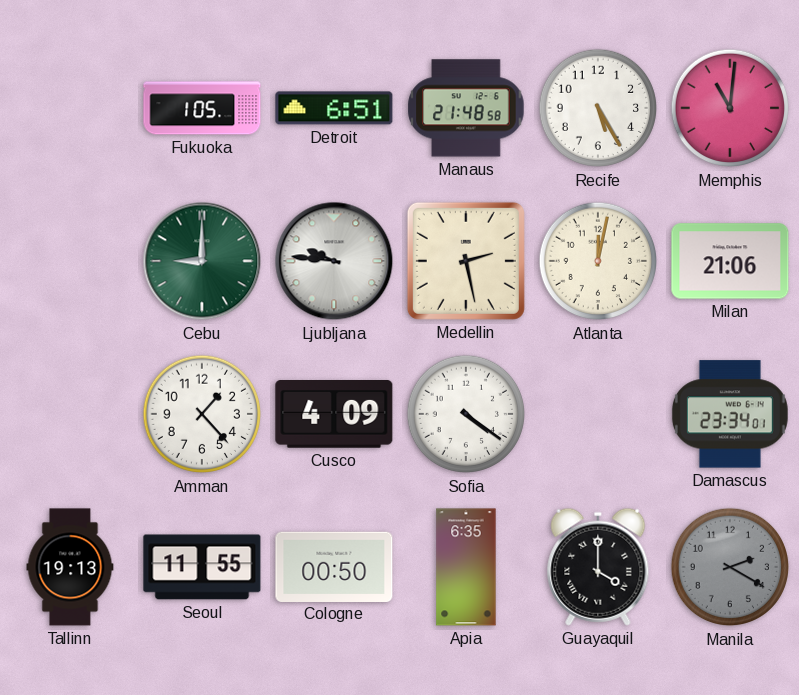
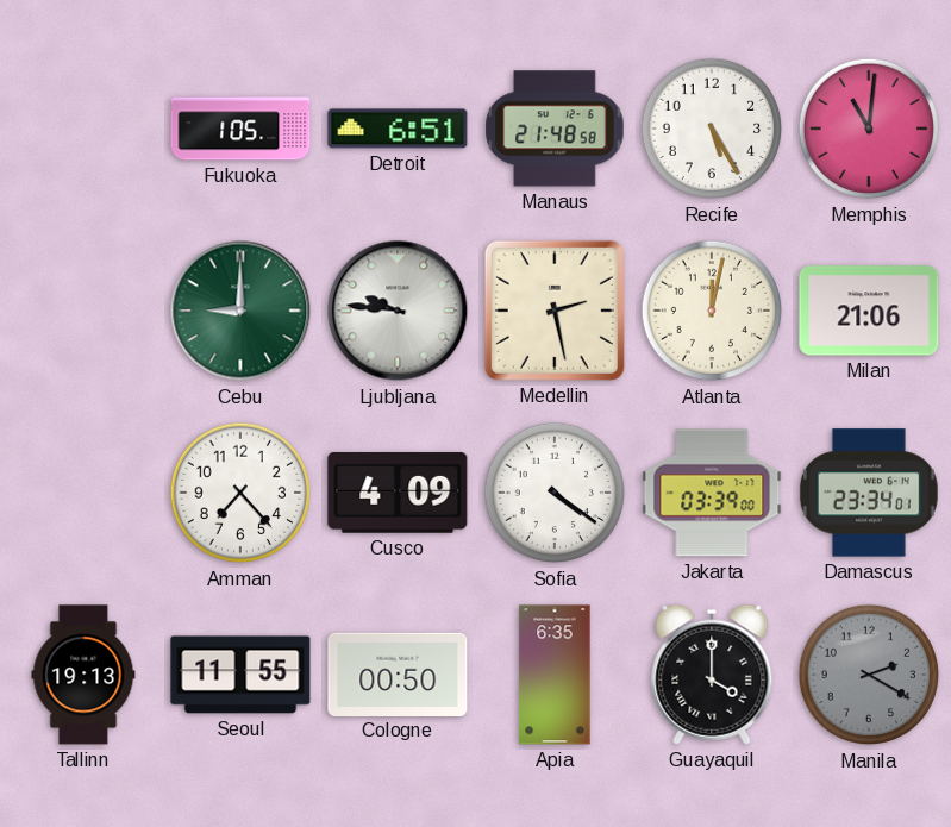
Amman: 1:23 -> 7:23 (240, 493)
Jakarta: none -> 03:39 (712, 493)
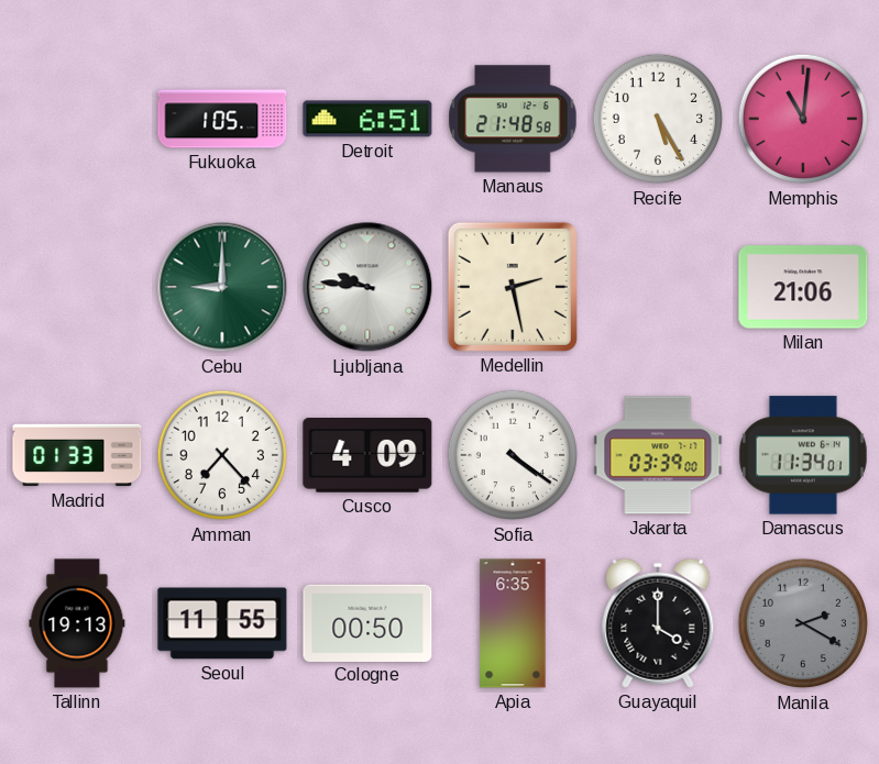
Atlanta: 12:02 -> none (712, 311)
Madrid: none -> 01:33 (77, 455)
Damascus: 23:34 -> 11:34 (803, 455)
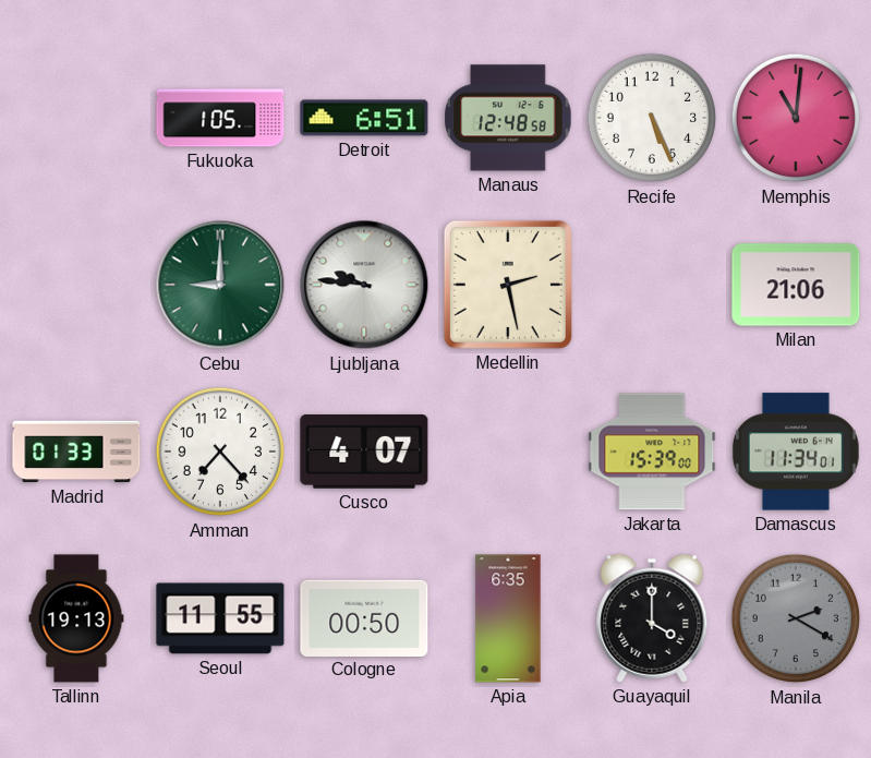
Manaus: 21:48 -> 12:48 (508, 118)
Recife: 5:25 -> 5:26 (652, 118)
Cusco: 4:09 -> 4:07 (364, 453)
Sofia: 4:21 -> none (513, 455)
Jakarta: 03:39 -> 15:39 (652, 452)
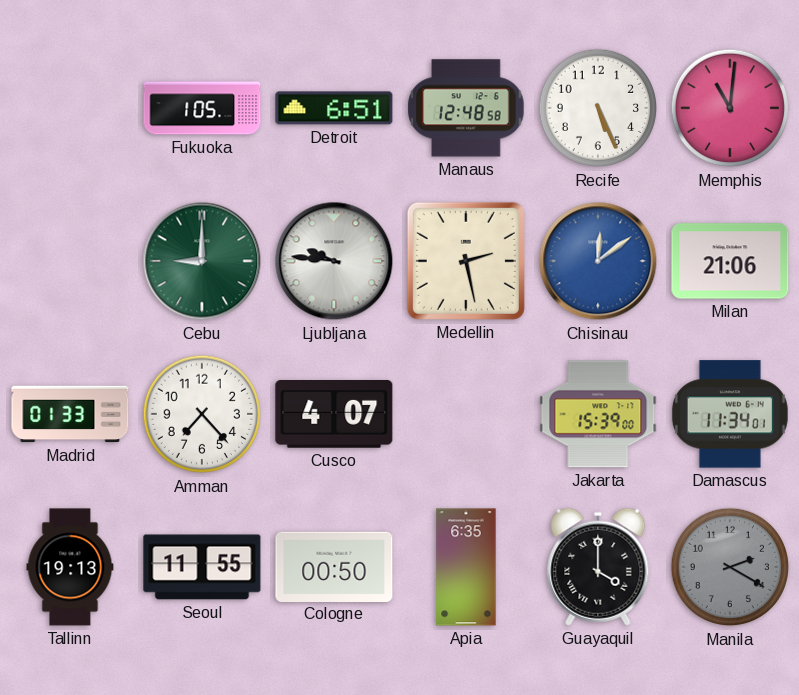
Chisinau: none -> 12:09 (598, 261)
